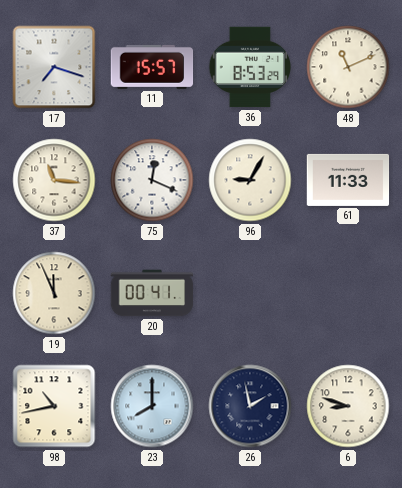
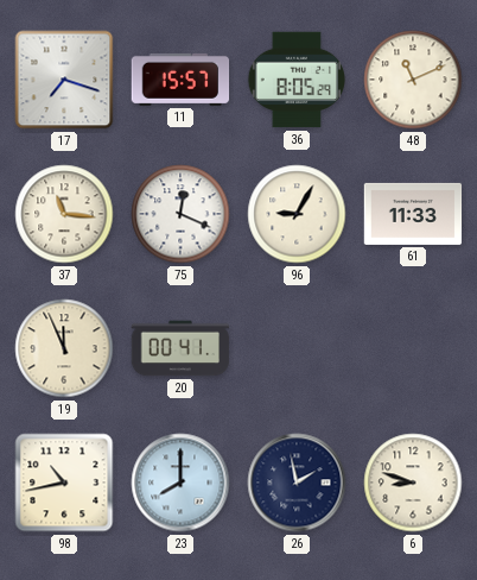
36: 8:53 -> 8:05 (297, 80)
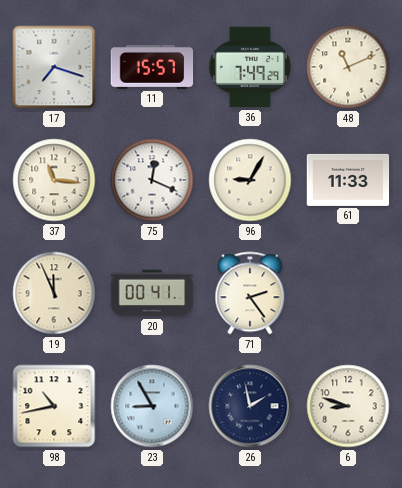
36: 8:05 -> 7:49 (250, 67)
71: none -> 2:24 (250, 293)
23: 8:00 -> 8:55 (152, 406)
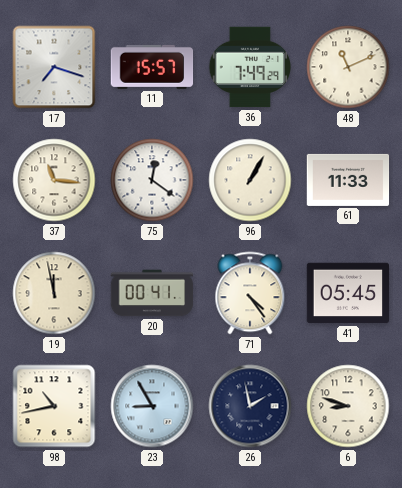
75: 12:19 -> 12:21 (152, 180)
96: 9:05 -> 1:05 (250, 180)
19: 11:56 -> 11:58 (54, 293)
71: 2:24 -> 4:24 (250, 293)
41: none -> 05:45 (348, 293)
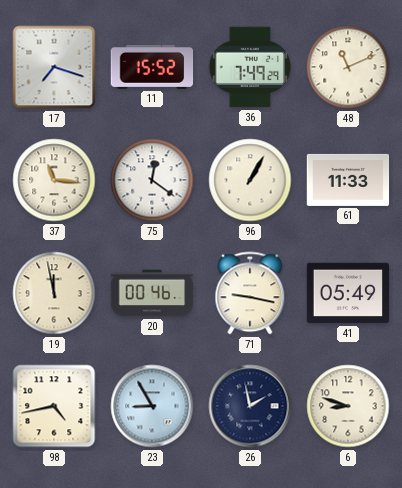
11: 15:57 -> 15:52 (152, 67)
20: 00:41 -> 00:46 (152, 293)
71: 4:24 -> 9:17 (250, 293)
41: 05:45 -> 05:49 (348, 293)
98: 10:43 -> 4:43 (54, 406)
